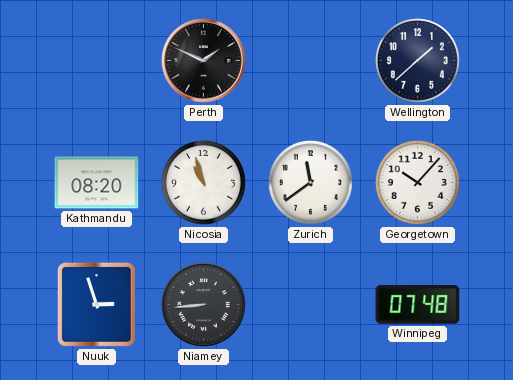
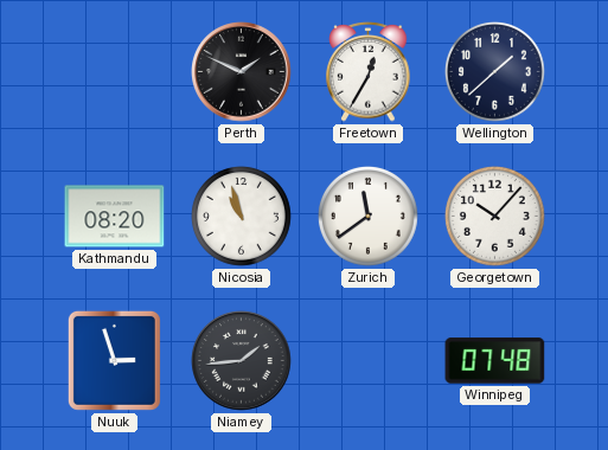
Freetown: none -> 12:35 (369, 72)
Niamey: 8:44 -> 1:44 (242, 361)
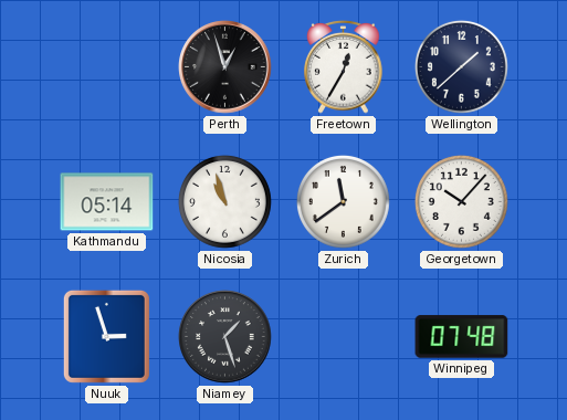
Perth: 1:49 -> 12:57 (225, 67)
Kathmandu: 08:20 -> 05:14 (107, 202)
Niamey: 1:44 -> 1:27 (225, 337)
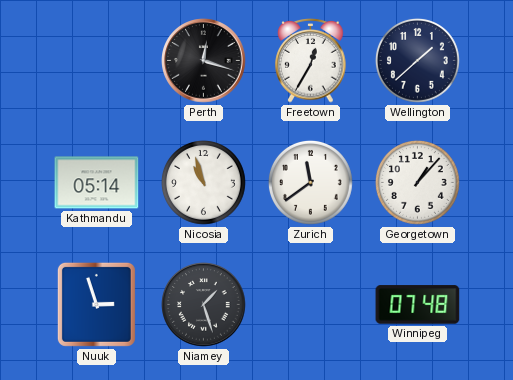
Perth: 12:57 -> 12:18 (204, 61)
Georgetown: 10:07 -> 1:07 (417, 182)
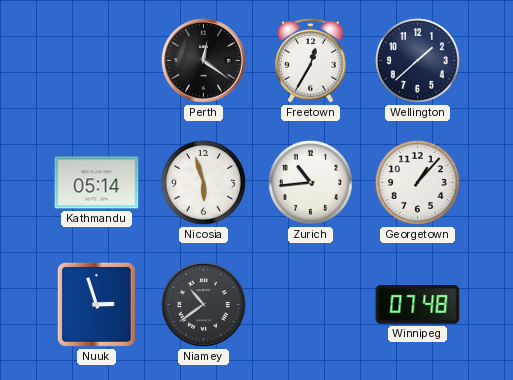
Perth: 12:18 -> 12:21 (204, 61)
Nicosia: 10:57 -> 5:57 (203, 182)
Zurich: 11:39 -> 10:44 (310, 182)
Niamey: 1:27 -> 10:39 (204, 305)
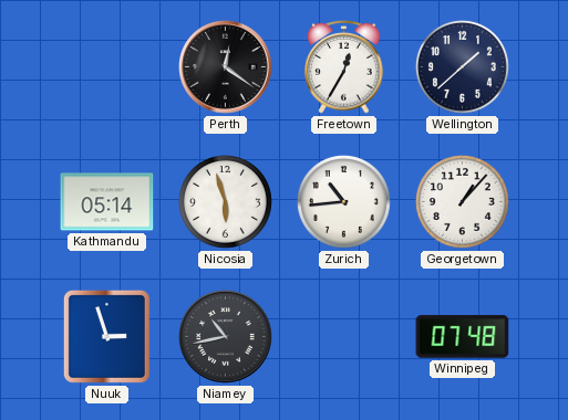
Niamey: 10:39 -> 10:43 (226, 337)
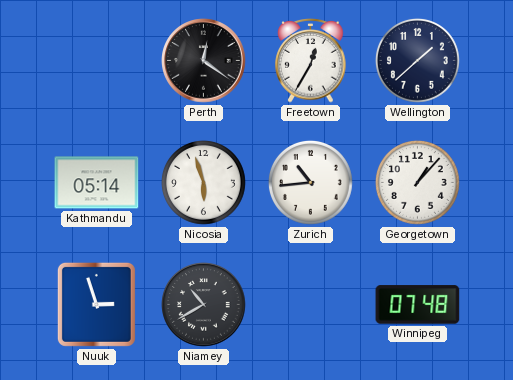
Niamey: 10:43 -> 10:40 (204, 305)
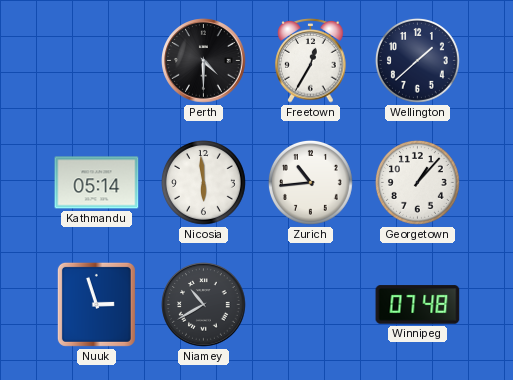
Perth: 12:21 -> 4:30 (204, 61)
Nicosia: 5:57 -> 5:59 (203, 182)
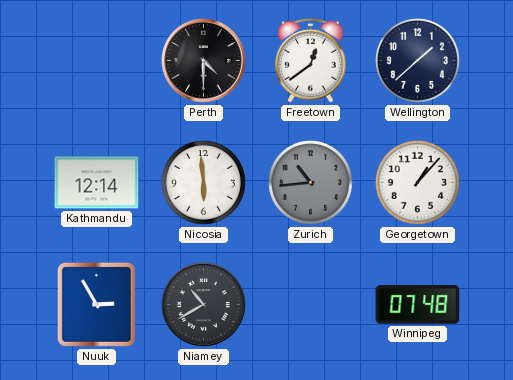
Freetown: 12:35 -> 12:39 (311, 61)
Kathmandu: 05:14 -> 12:14 (97, 183)
Zurich dial: white -> grey (310, 182)
Nuuk: 2:57 -> 2:55 (96, 304)
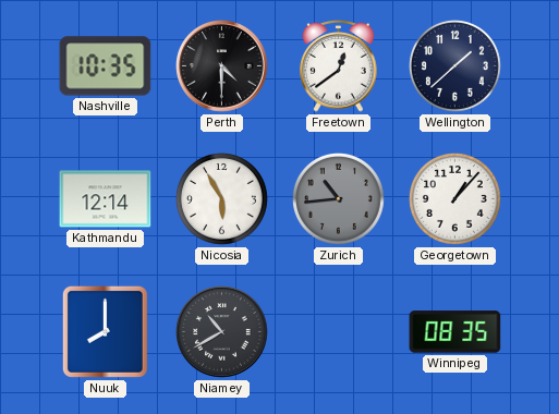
Nashville: none -> 10:35 (106, 66)
Nicosia: 5:59 -> 5:55 (221, 198)
Nuuk: 2:55 -> 8:00 (105, 331)
Winnipeg: 07:48 -> 08:35 (455, 332)
